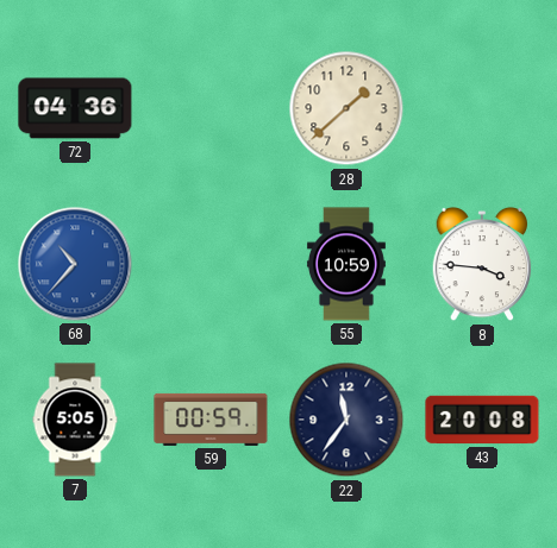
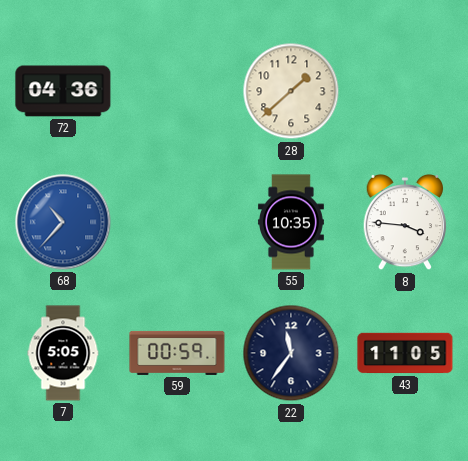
55: 10:59 -> 10:35 (291, 222)
43: 20:08 -> 11:05 (405, 353)
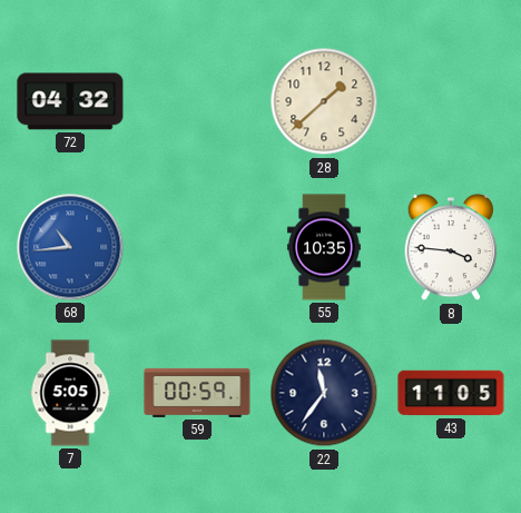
72: 04:36 -> 04:32 (70, 101)
68: 10:37 -> 10:44 (70, 247)
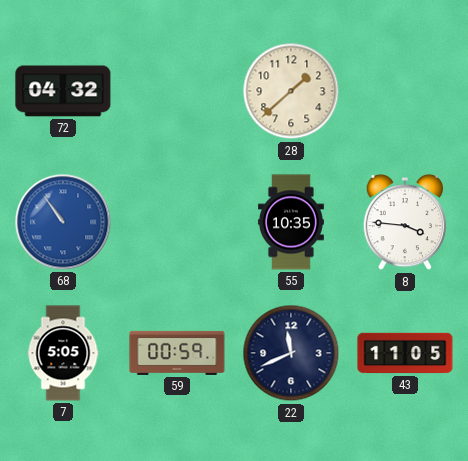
68: 10:44 -> 10:54 (63, 222)
22: 11:36 -> 11:41 (291, 353)
